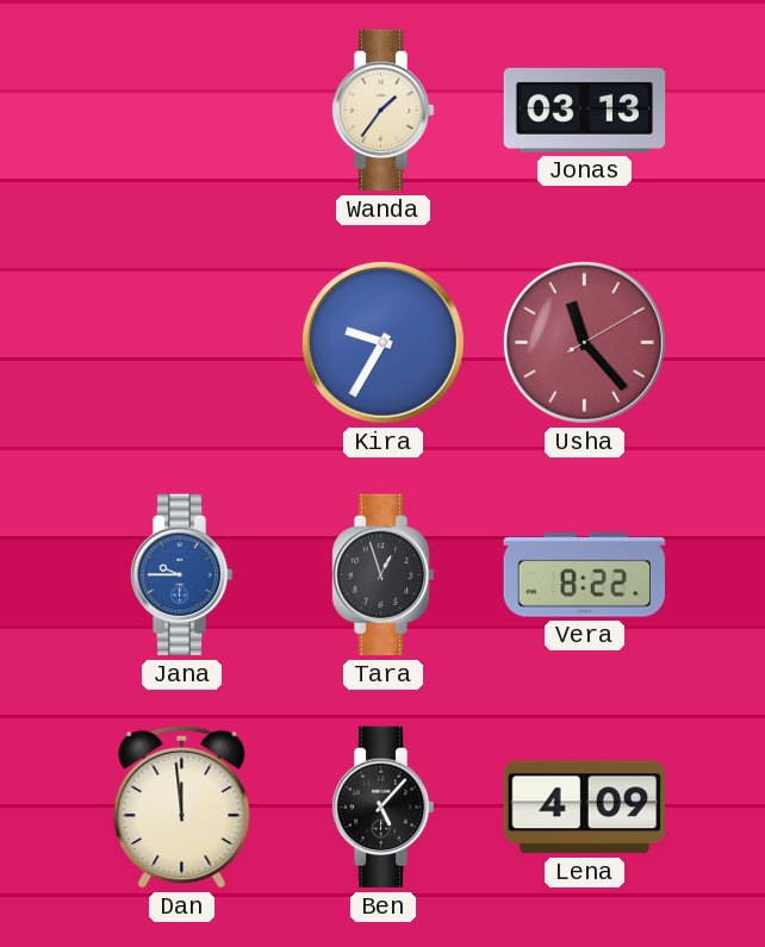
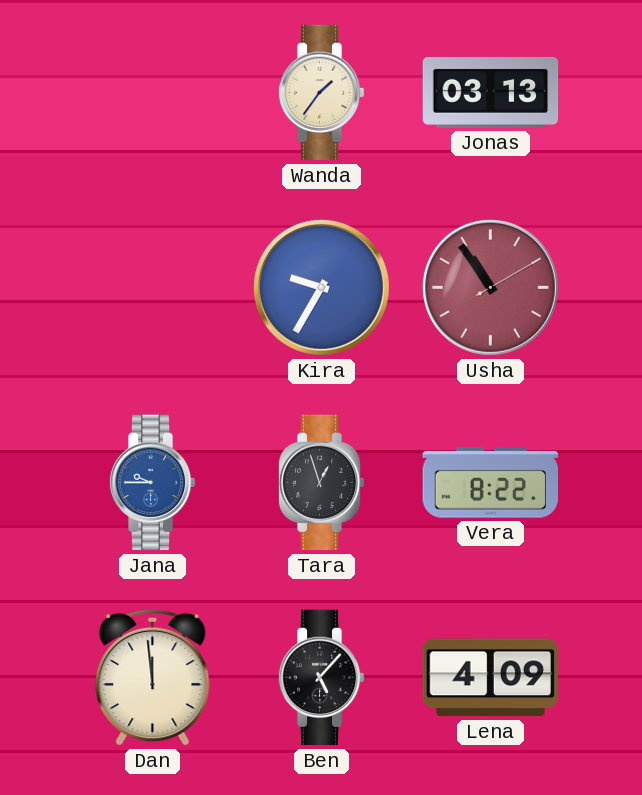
Usha: 11:23 -> 10:54 (490, 287)
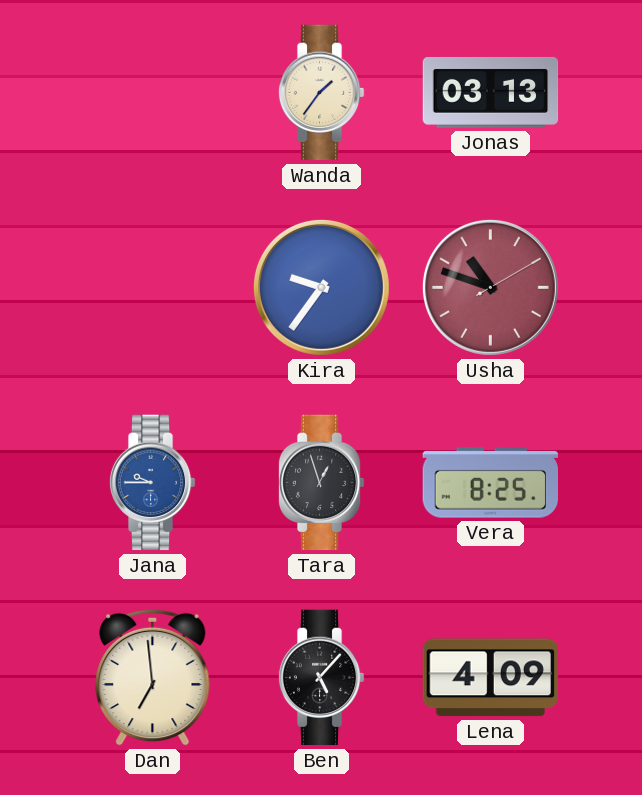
Kira: 9:35 -> 9:36 (321, 287)
Usha: 10:54 -> 10:48 (490, 287)
Vera: 8:22 -> 8:25 (491, 483)
Dan: 11:59 -> 6:59 (153, 677)
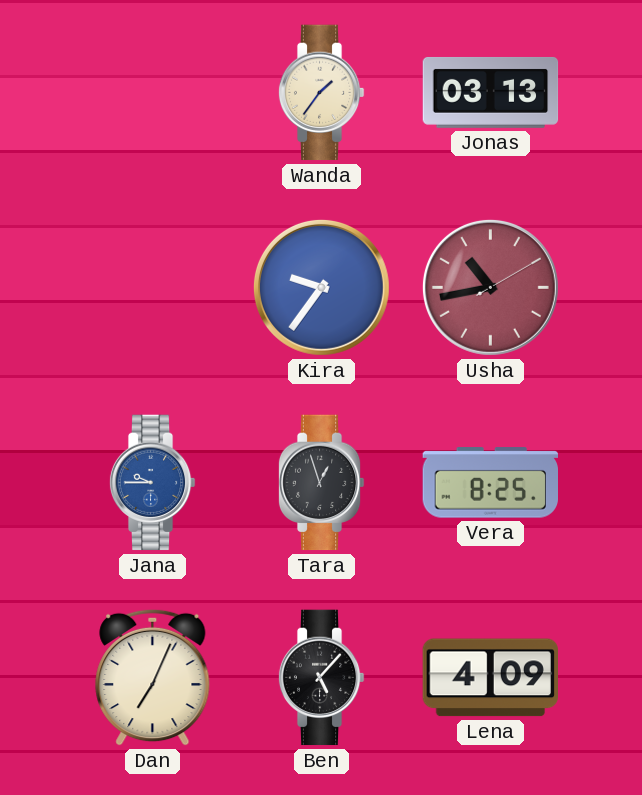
Usha: 10:48 -> 10:43 (490, 287)
Dan: 6:59 -> 7:04 (153, 677)
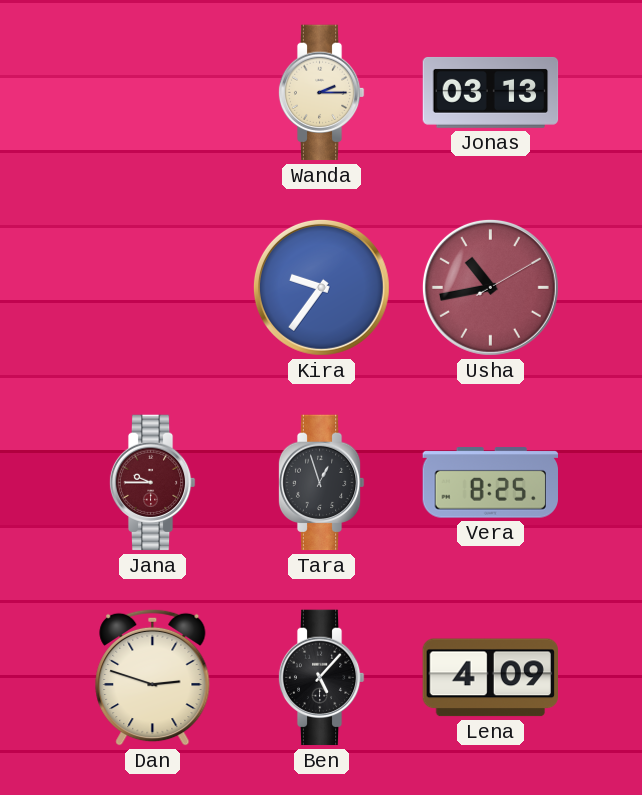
Wanda: 1:36 -> 2:15 (321, 93)
Jana dial: blue -> burgundy (152, 483)
Dan: 7:04 -> 2:48 (153, 677)
